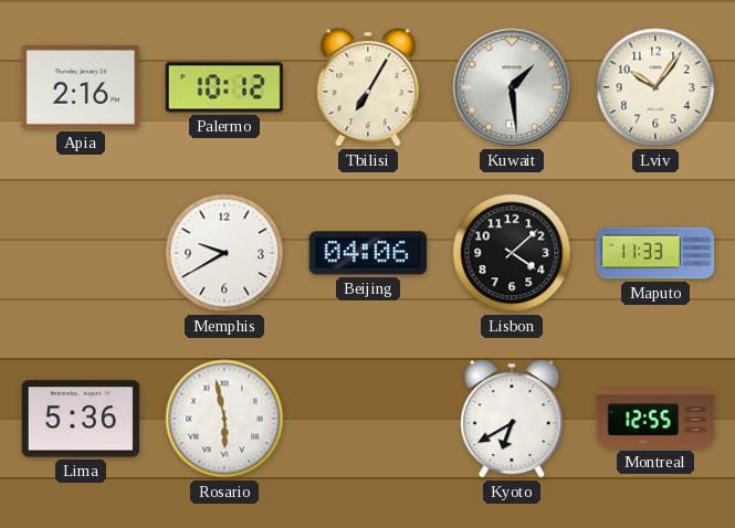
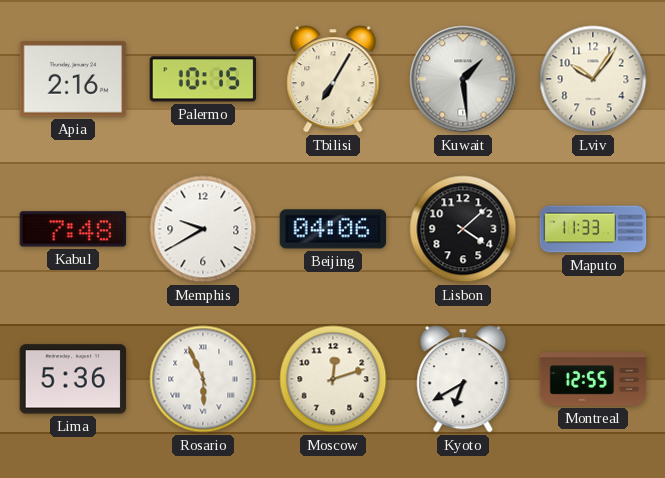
Palermo: 10:12 -> 10:15 (203, 79)
Kabul: none -> 7:48 (73, 229)
Rosario: 5:58 -> 5:56 (203, 379)
Moscow: none -> 12:12 (333, 379)
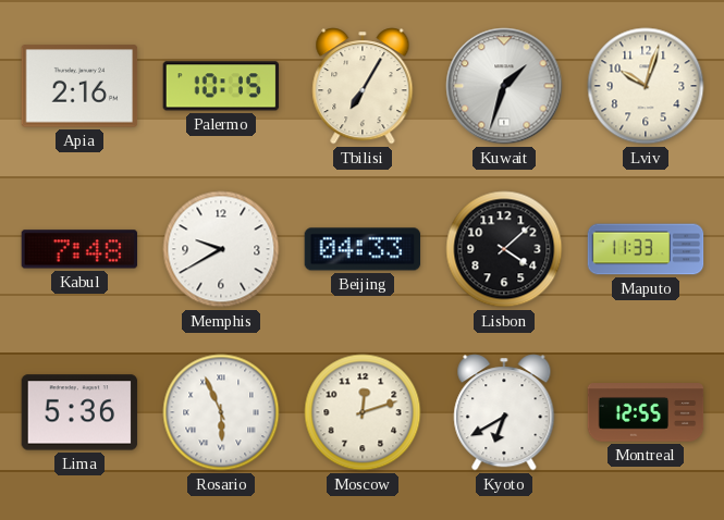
Kuwait: 1:29 -> 1:33 (504, 86)
Lviv: 10:06 -> 10:03 (646, 86)
Beijing: 04:06 -> 04:33 (363, 249)
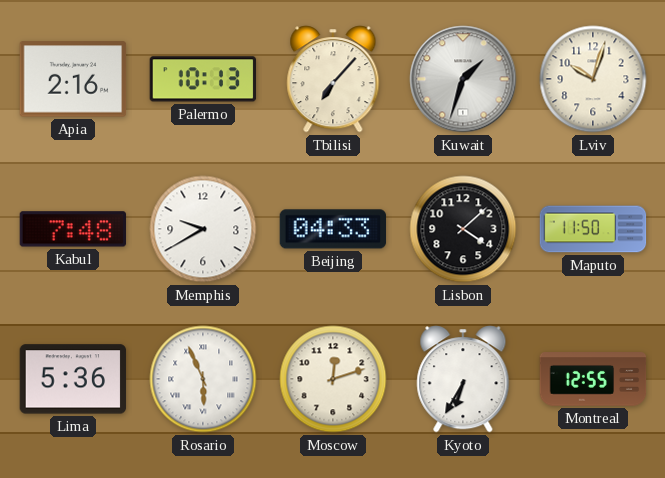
Palermo: 10:15 -> 10:13 (203, 79)
Tbilisi: 7:05 -> 7:07 (333, 79)
Maputo: 11:33 -> 11:50 (593, 229)
Kyoto: 6:40 -> 6:35 (463, 379)
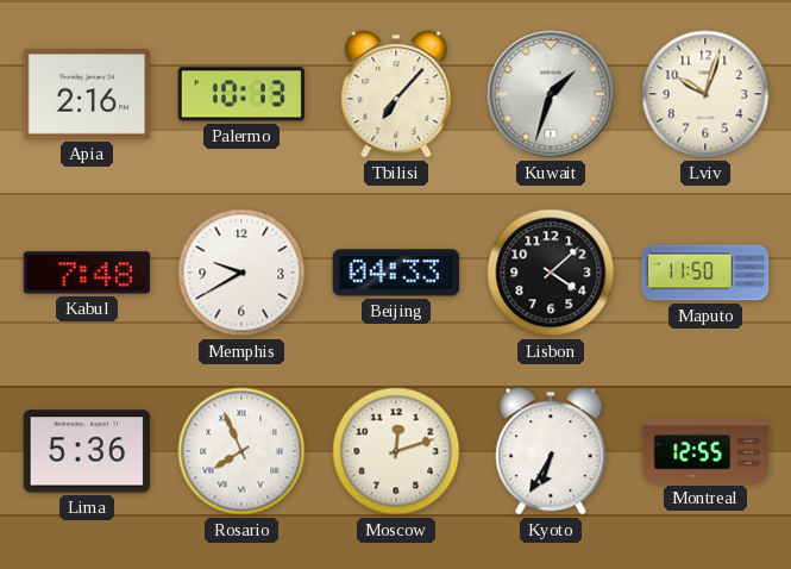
Rosario: 5:56 -> 7:56 (241, 451)
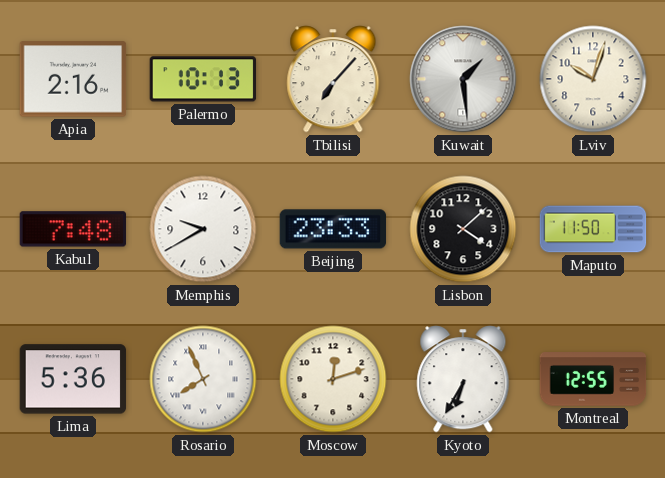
Kuwait: 1:33 -> 1:29 (463, 79)
Beijing: 04:33 -> 23:33 (333, 229)
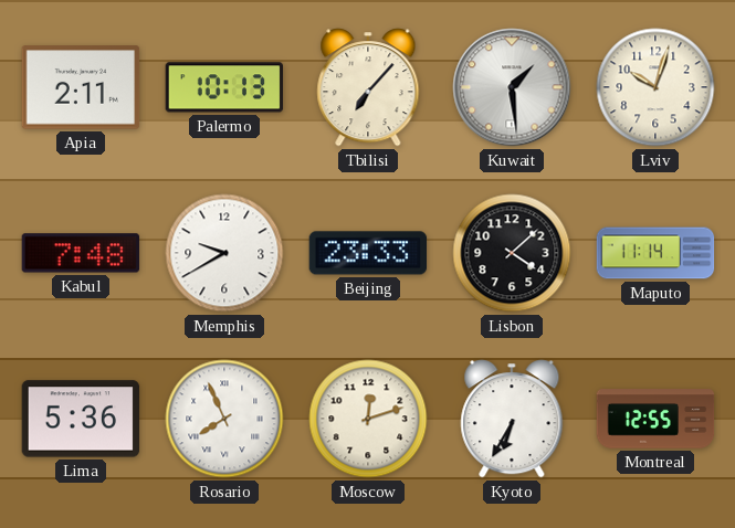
Apia: 2:16 -> 2:11 (81, 87)
Maputo: 11:50 -> 11:14 (655, 253)
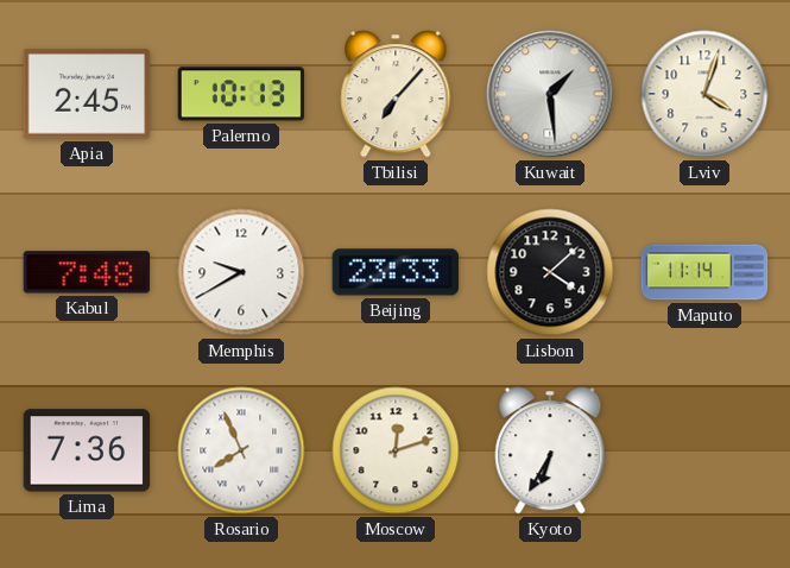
Apia: 2:11 -> 2:45 (87, 94)
Lviv: 10:03 -> 4:03 (704, 94)
Lima: 5:36 -> 7:36 (87, 450)
Montreal: 12:55 -> none (655, 419)
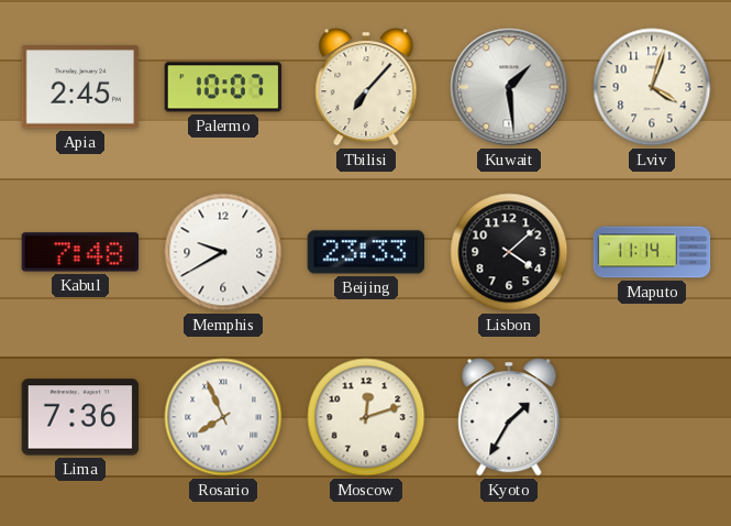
Palermo: 10:13 -> 10:07 (223, 87)
Kyoto: 6:35 -> 1:35 (509, 417)
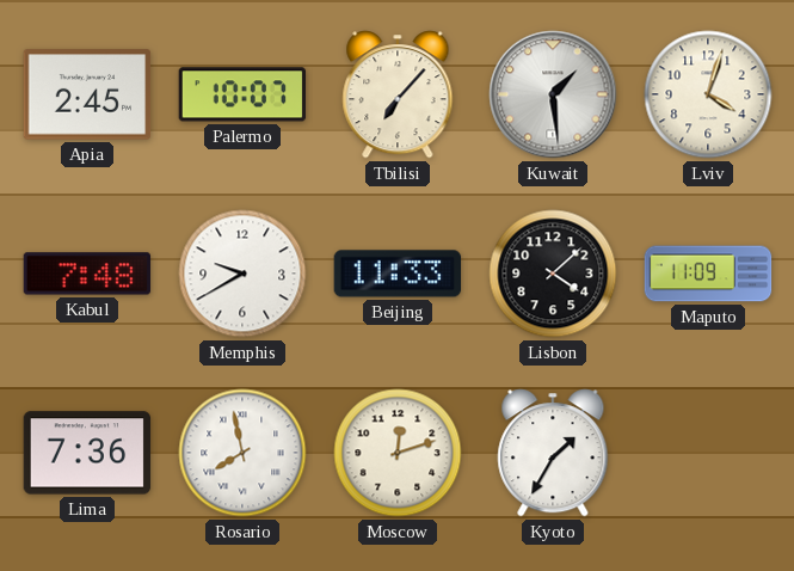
Beijing: 23:33 -> 11:33 (398, 274)
Maputo: 11:14 -> 11:09 (708, 274)
Rosario: 7:56 -> 7:58 (242, 453)
